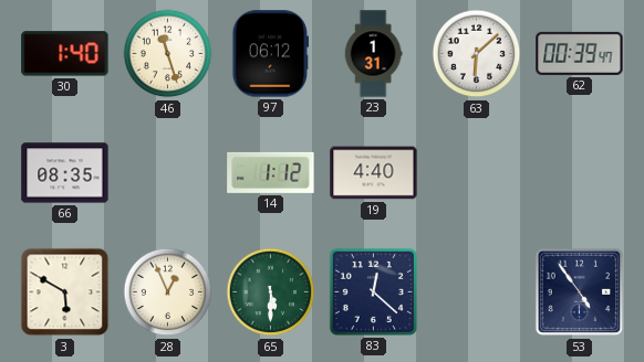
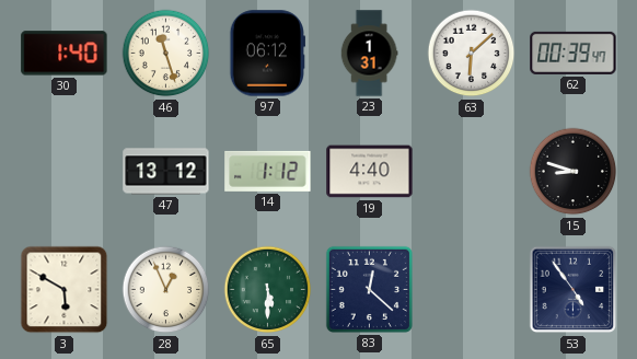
66: 08:35 -> none (65, 173)
47: none -> 13:12 (166, 172)
15: none -> 8:48 (574, 172)
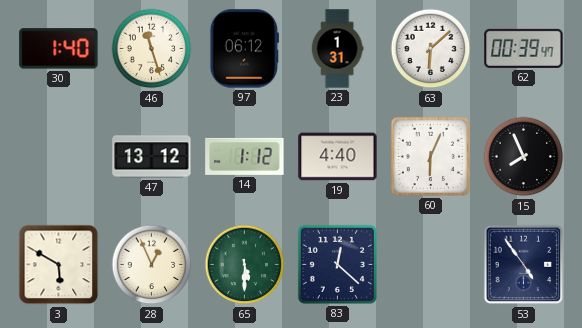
60: none -> 6:04 (430, 156)
15: 8:48 -> 7:56 (524, 157)
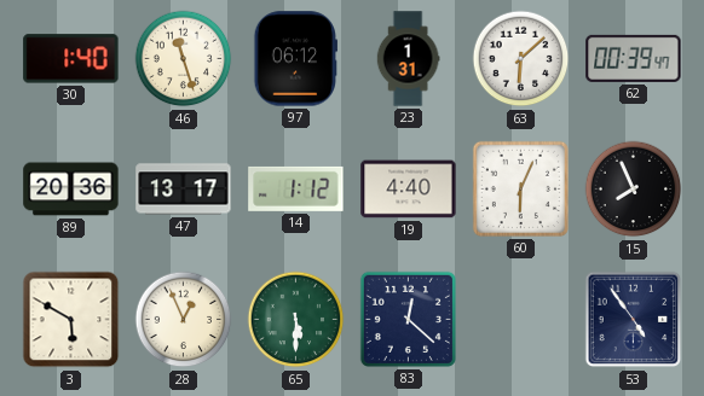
89: none -> 20:36 (71, 190)
47: 13:12 -> 13:17 (184, 190)
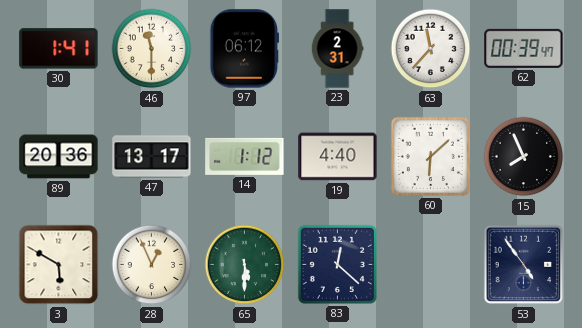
30: 1:40 -> 1:41 (59, 49)
46: 11:27 -> 11:30 (152, 49)
23: 1:31 -> 2:31 (337, 49)
63: 6:08 -> 11:37 (431, 49)
60: 6:04 -> 6:08 (430, 156)
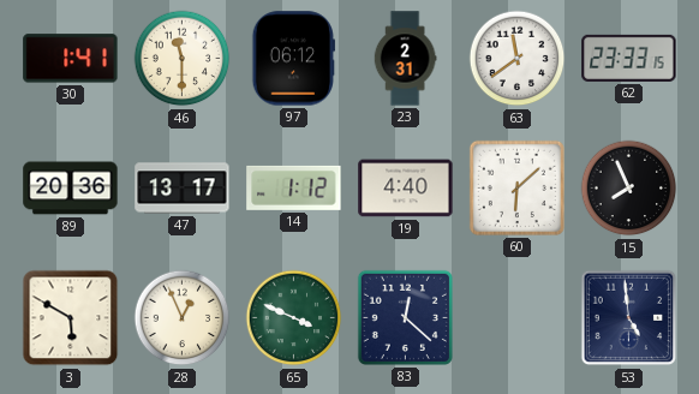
63: 11:37 -> 11:39 (518, 59)
62: 00:39 -> 23:33 (629, 58)
65: 5:30 -> 3:49 (294, 318)
53: 4:54 -> 4:59 (629, 318)
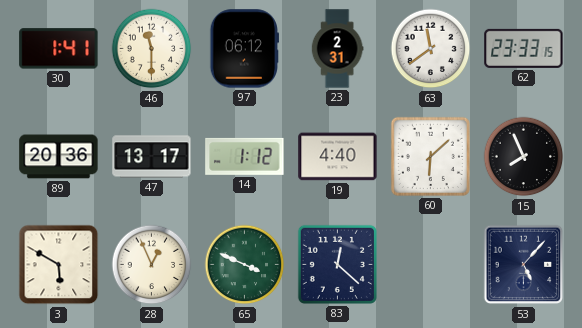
53: 4:59 -> 5:07 (524, 265)
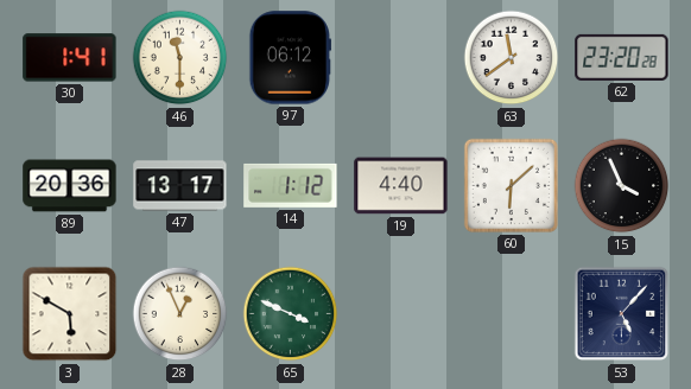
23: 2:31 -> none (337, 49)
62: 23:33 -> 23:20 (622, 57)
15: 7:56 -> 3:56 (622, 186)
83: 12:22 -> none (337, 264)
